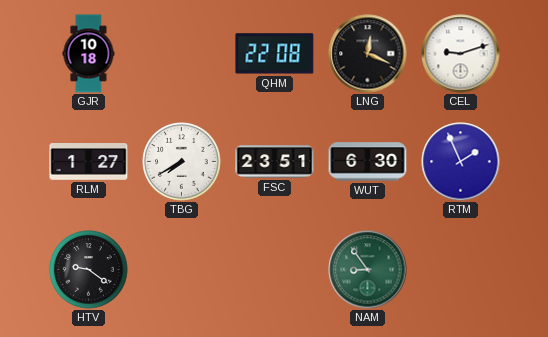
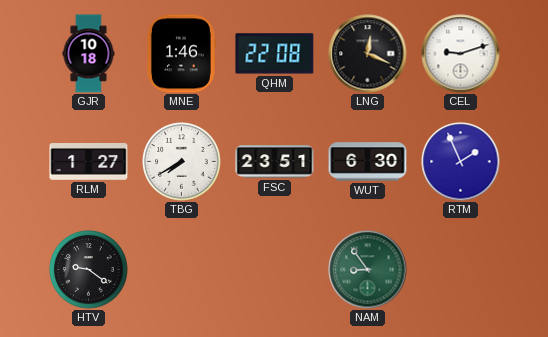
MNE: none -> 1:46 (181, 54)
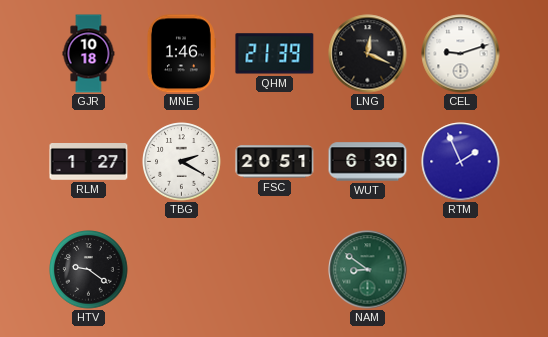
QHM: 22:08 -> 21:39 (275, 54)
TBG: 7:40 -> 2:20 (182, 162)
FSC: 23:51 -> 20:51 (275, 162)
NAM: 8:54 -> 8:51 (368, 270)
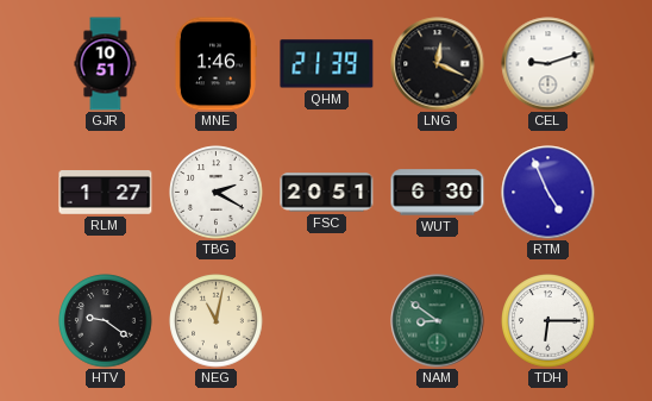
GJR: 10:18 -> 10:51 (106, 64)
RTM: 1:56 -> 4:56 (548, 193)
NEG: none -> 11:02 (217, 321)
TDH: none -> 6:15 (548, 321)
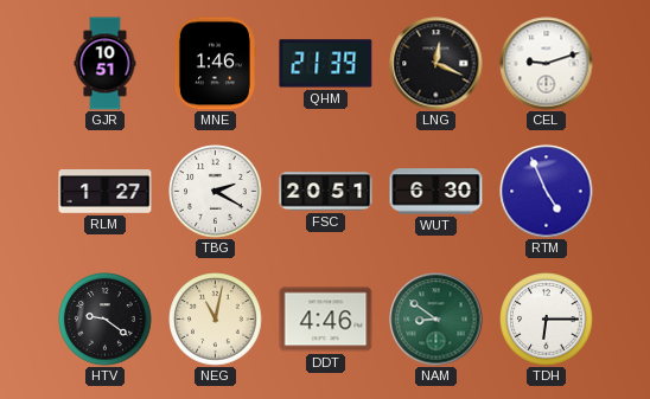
DDT: none -> 4:46 (326, 320)
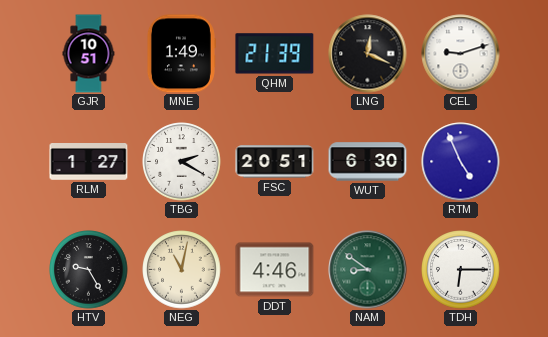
MNE: 1:46 -> 1:49 (181, 54)
HTV: 9:21 -> 9:25 (89, 270)
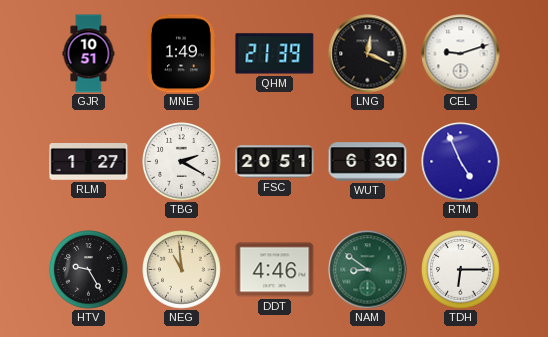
NEG: 11:02 -> 10:59 (182, 270)
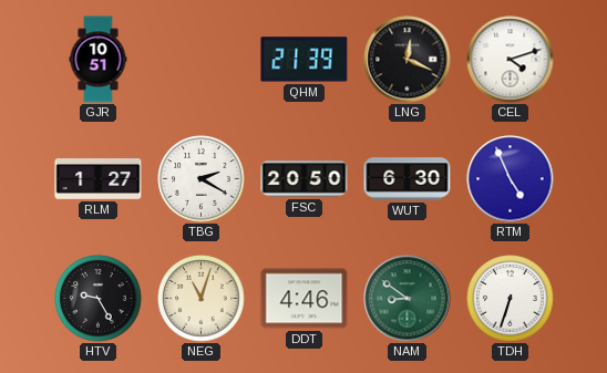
MNE: 1:49 -> none (181, 54)
CEL: 9:12 -> 4:12 (511, 60)
FSC: 20:51 -> 20:50 (305, 179)
NEG: 10:59 -> 11:03 (202, 299)
TDH: 6:15 -> 6:33 (511, 299)
